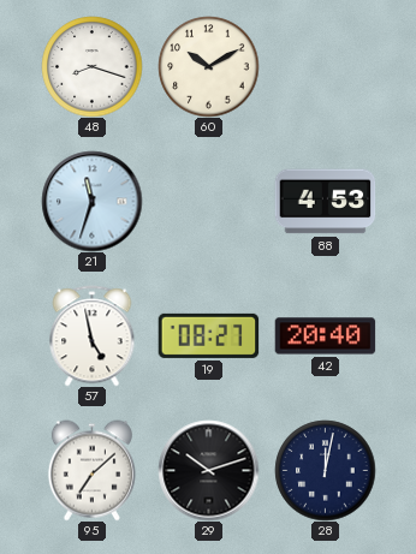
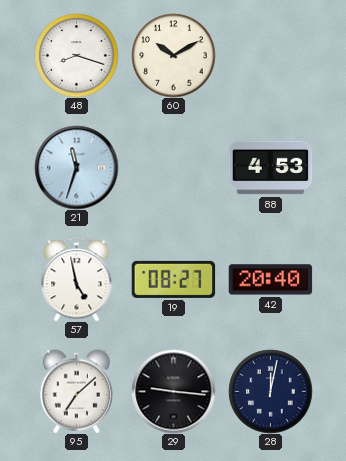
29: 10:12 -> 9:16 (173, 391)
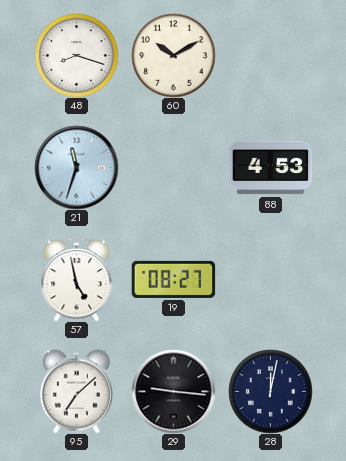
42: 20:40 -> none (270, 280)
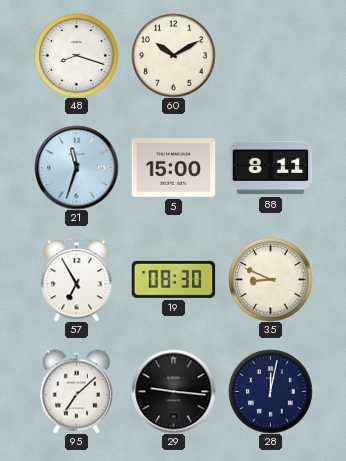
5: none -> 15:00 (173, 168)
88: 4:53 -> 8:11 (270, 168)
57: 4:58 -> 6:55 (77, 279)
19: 08:27 -> 08:30 (173, 279)
35: none -> 8:49 (270, 279)
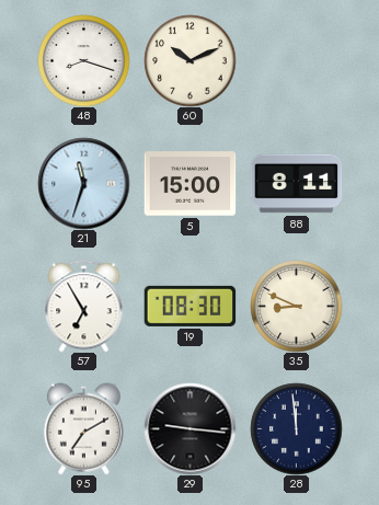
60: 10:10 -> 10:11 (190, 60)
95: 7:08 -> 7:10 (83, 428)
28: 12:02 -> 11:59 (296, 428)
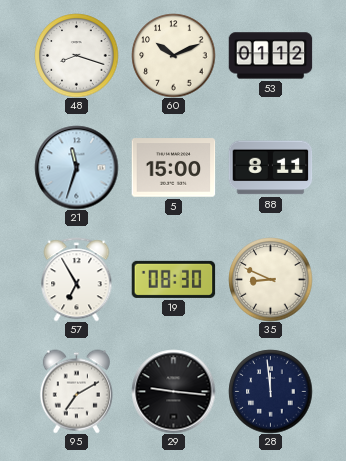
53: none -> 01:12 (270, 56)
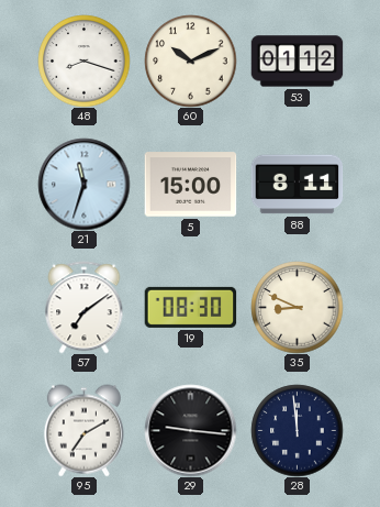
57: 6:55 -> 7:09 (85, 307)
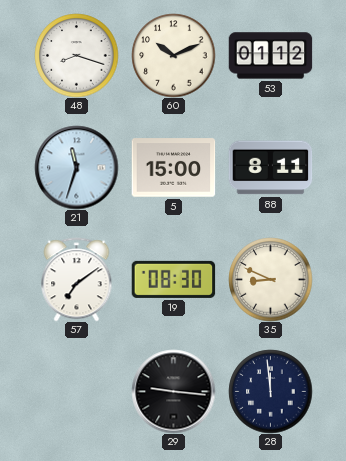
95: 7:10 -> none (83, 430)
